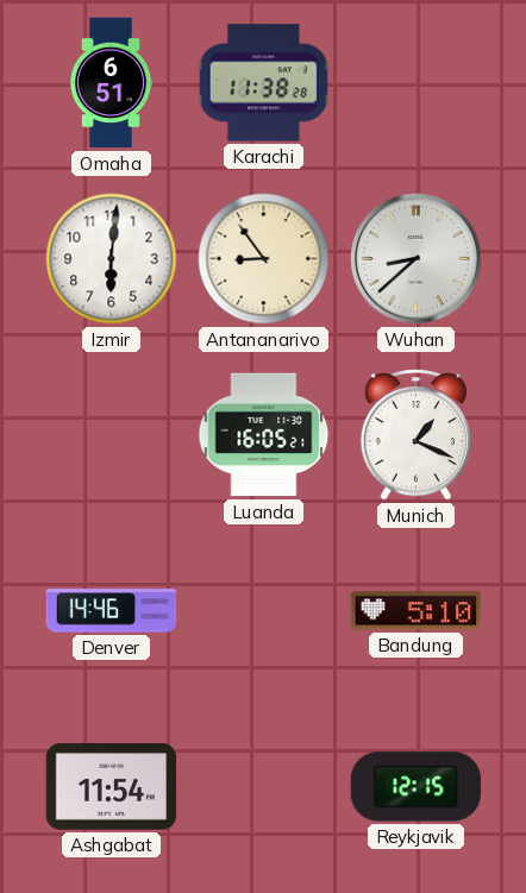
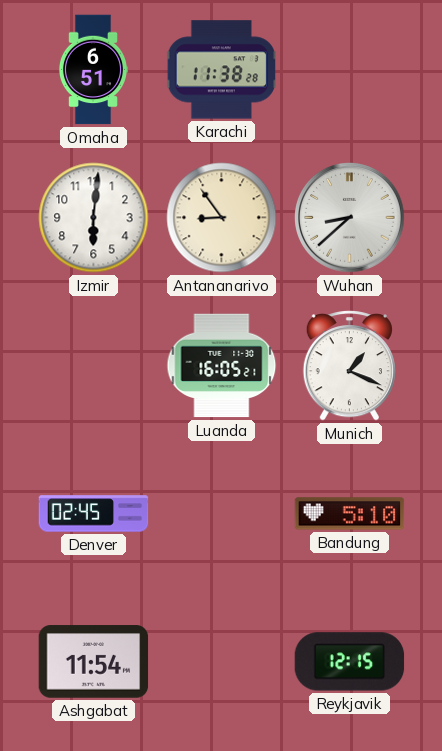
Denver: 14:46 -> 02:45 (94, 514)
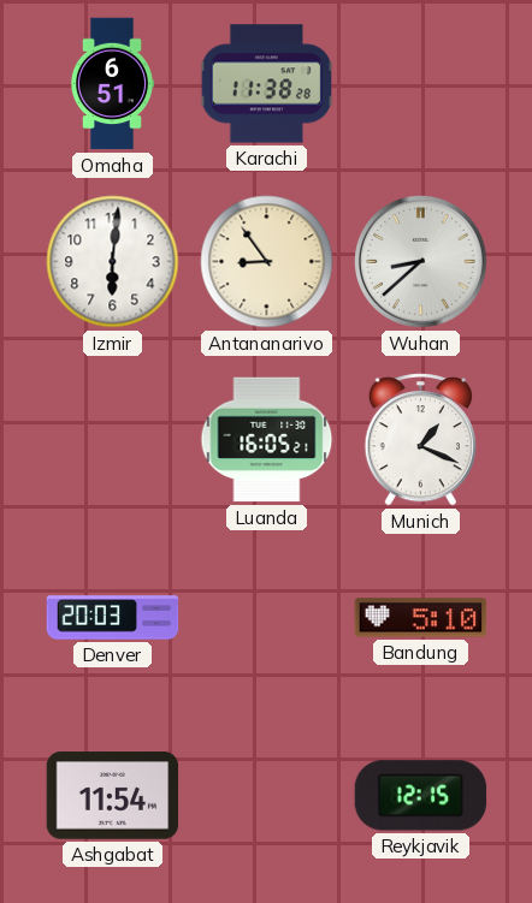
Denver: 02:45 -> 20:03 (113, 618)
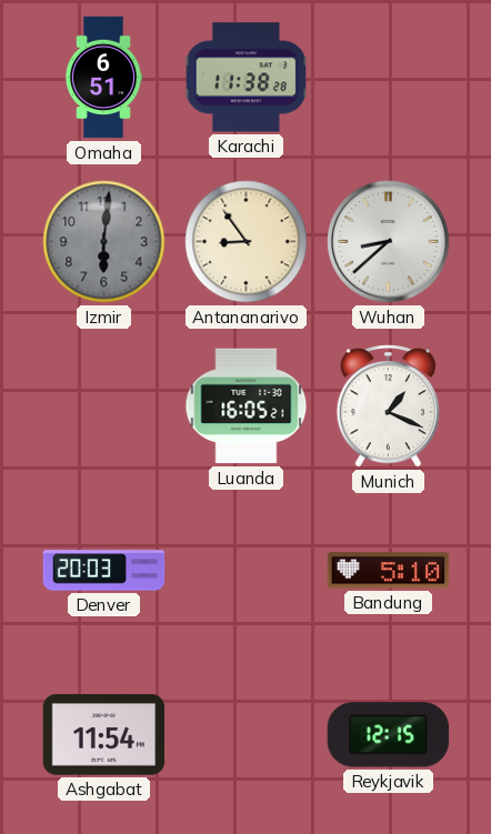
Izmir dial: white -> grey (104, 242)
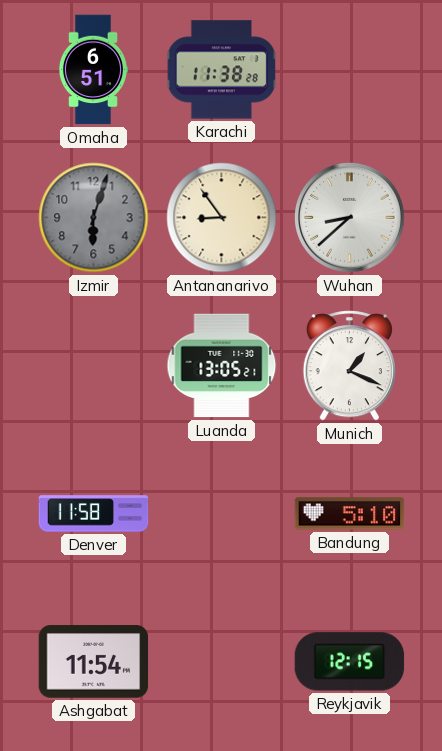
Izmir: 6:01 -> 6:03 (94, 218)
Luanda: 16:05 -> 13:05 (222, 366)
Denver: 20:03 -> 11:58 (94, 514)
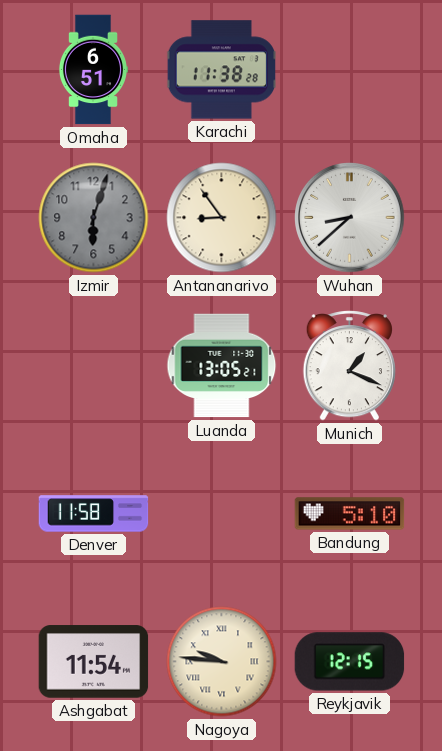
Nagoya: none -> 9:46 (222, 662)
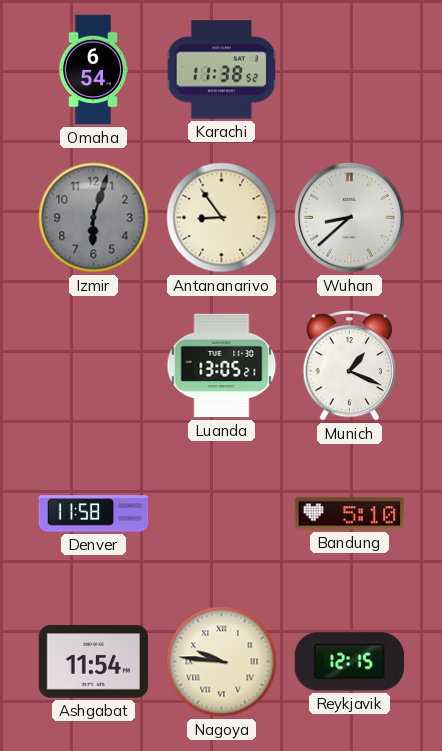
Omaha: 6:51 -> 6:54 (92, 70)
Karachi: 11:38:28 -> 11:38:52 (221, 70)
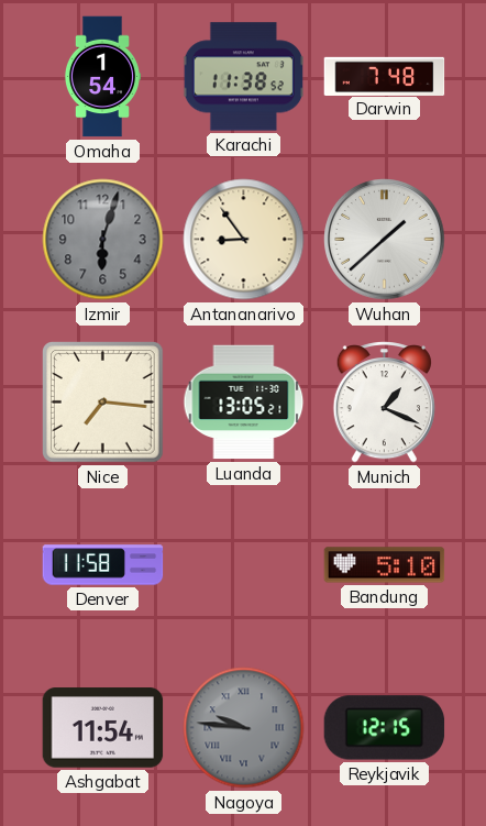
Omaha: 6:54 -> 1:54 (101, 77)
Darwin: none -> 7:48 (385, 76)
Wuhan: 8:38 -> 1:38 (385, 240)
Nice: none -> 7:16 (103, 403)
Nagoya dial: cream -> grey (244, 728)
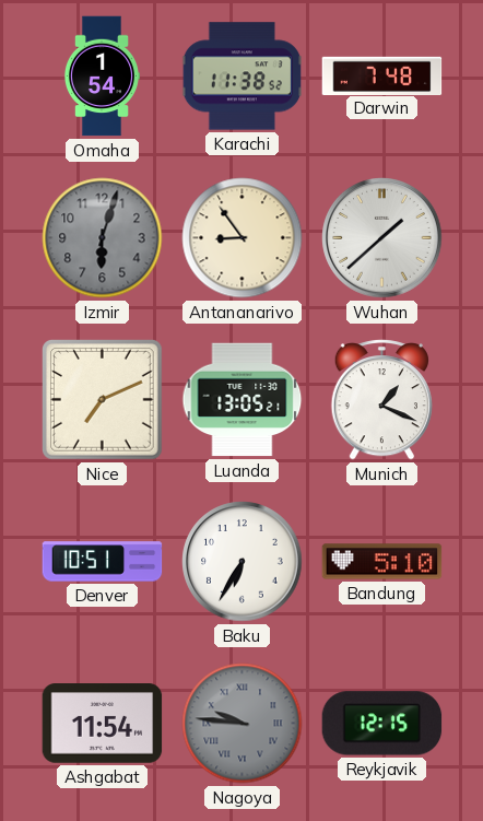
Nice: 7:16 -> 7:11 (103, 400)
Denver: 11:58 -> 10:51 (103, 562)
Baku: none -> 6:35 (243, 562)
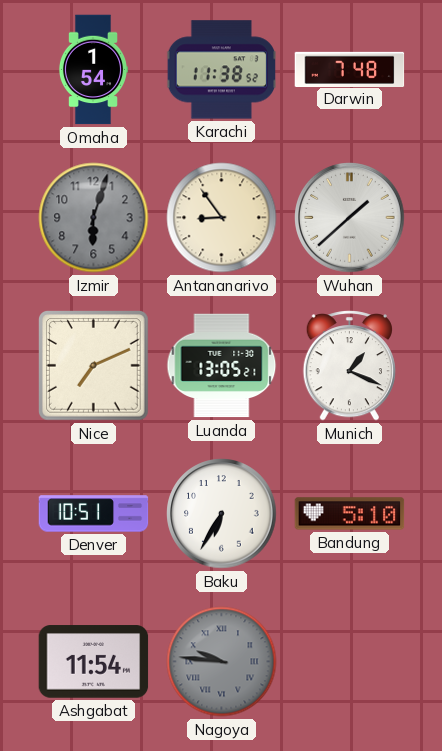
Reykjavik: 12:15 -> none (382, 724)
